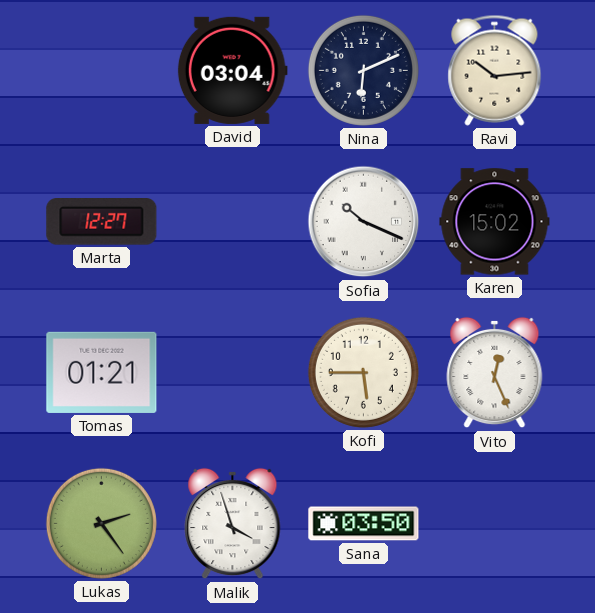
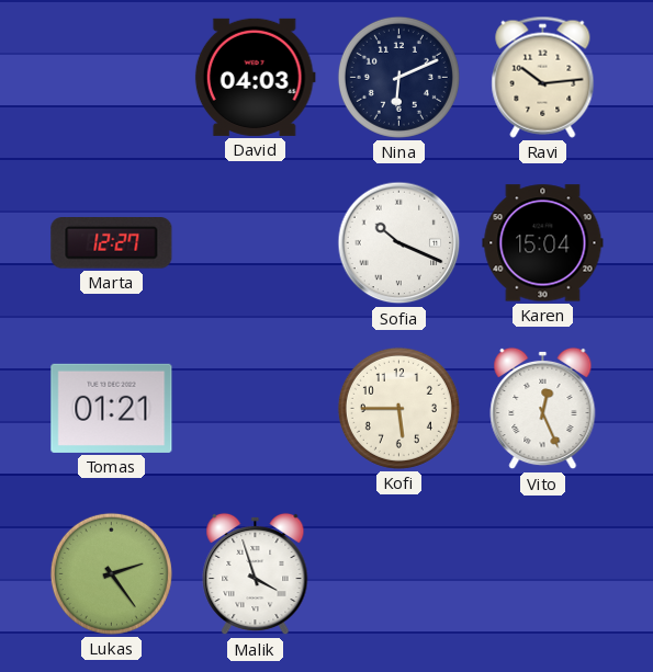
David: 03:04 -> 04:03 (255, 77)
Karen: 15:02 -> 15:04 (543, 243)
Sana: 03:50 -> none (364, 524)
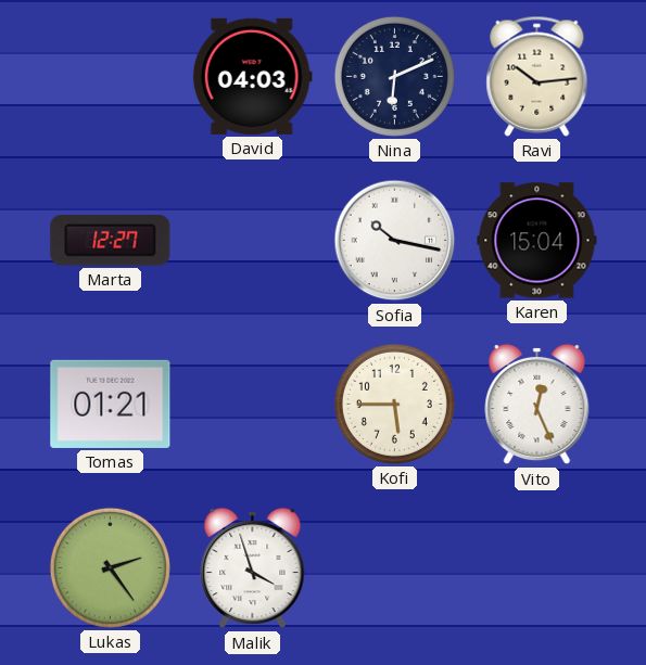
Sofia: 10:19 -> 10:17 (395, 241)
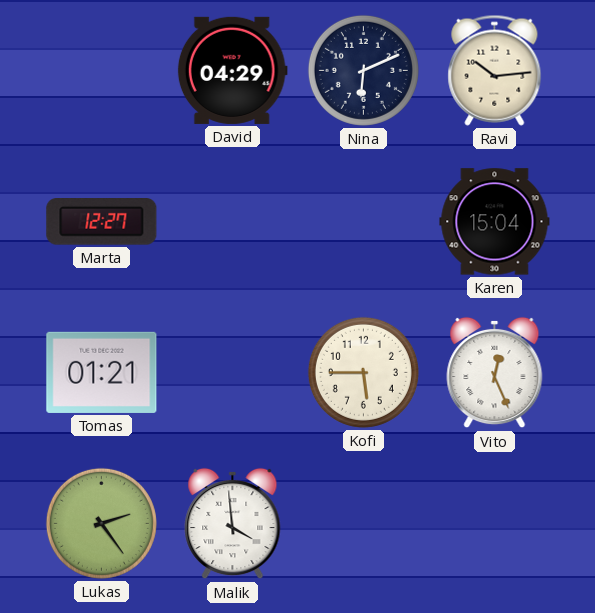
David: 04:03 -> 04:29 (232, 70)
Sofia: 10:17 -> none (395, 241)
Malik: 3:57 -> 3:59 (233, 524)
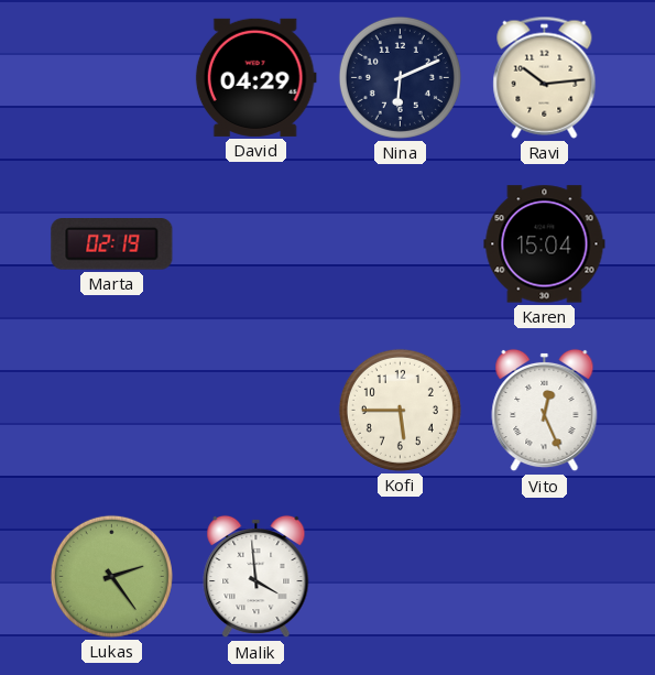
Marta: 12:27 -> 02:19 (112, 244)
Tomas: 01:21 -> none (102, 372)
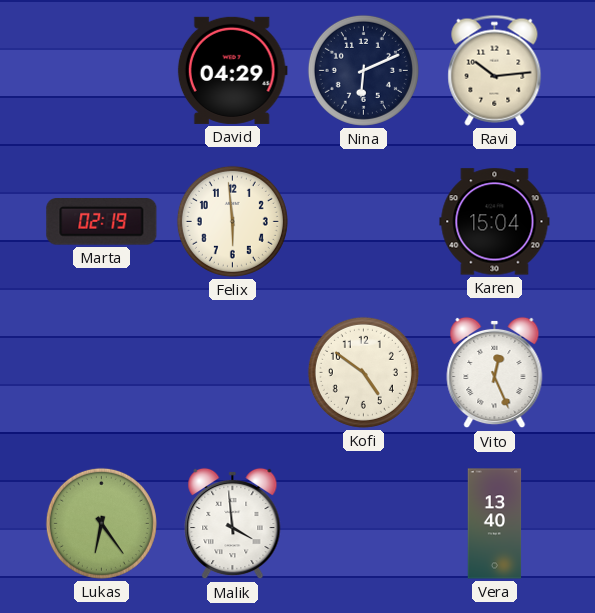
Felix: none -> 5:59 (232, 221)
Kofi: 5:45 -> 4:51 (363, 372)
Lukas: 2:24 -> 6:24 (101, 523)
Vera: none -> 13:40 (495, 524)
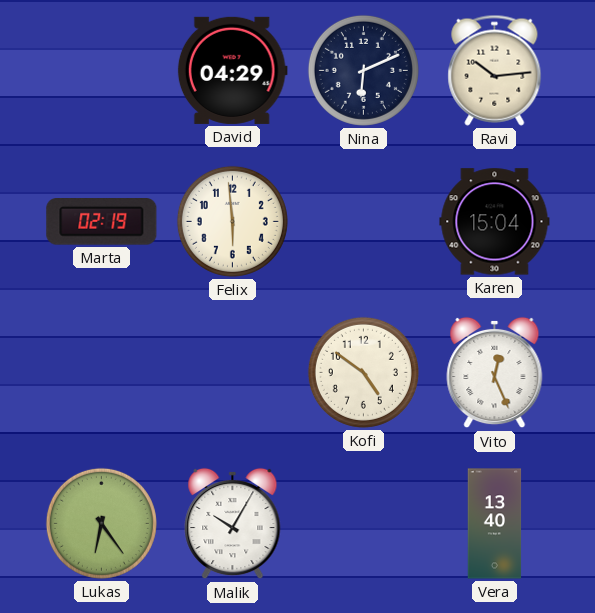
Malik: 3:59 -> 10:05 (233, 524)
